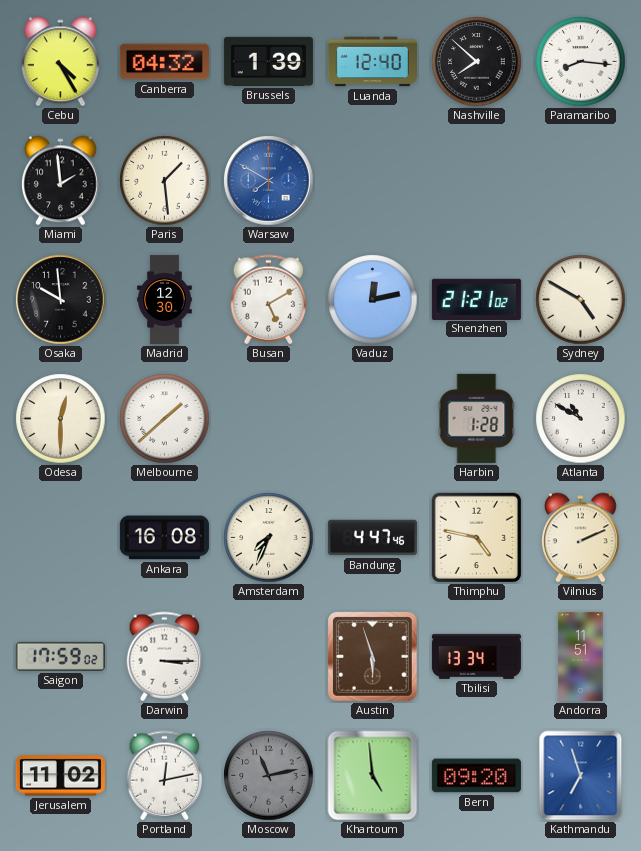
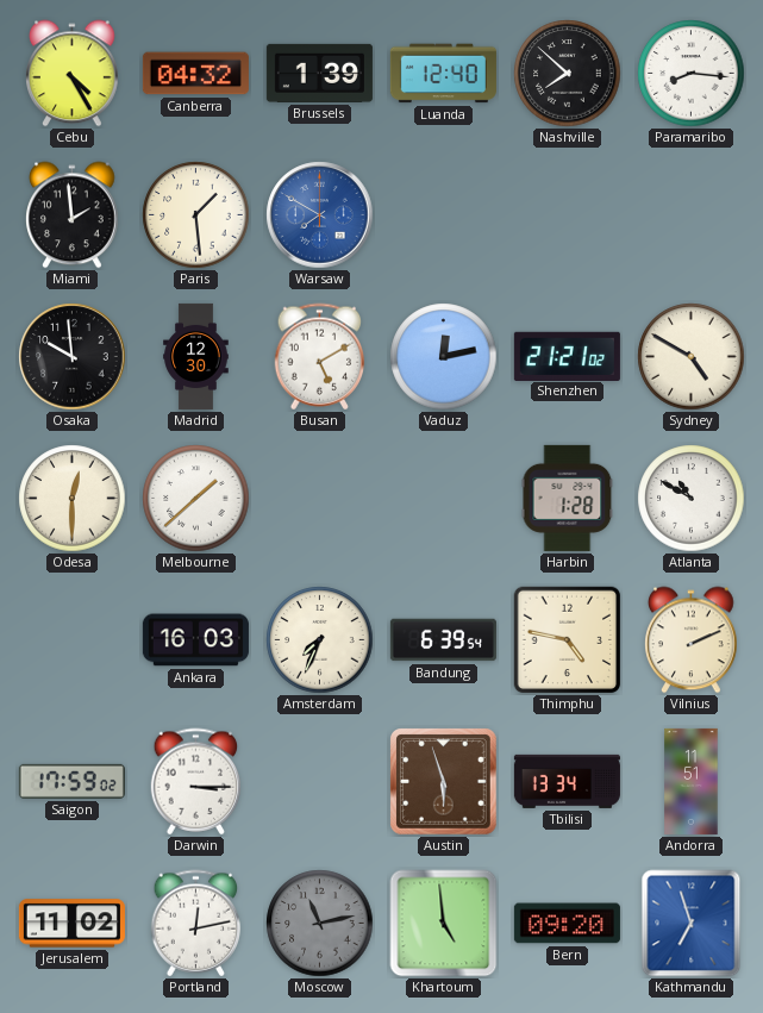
Ankara: 16:08 -> 16:03 (195, 640)
Bandung: 4:47 -> 6:39 (443, 640)
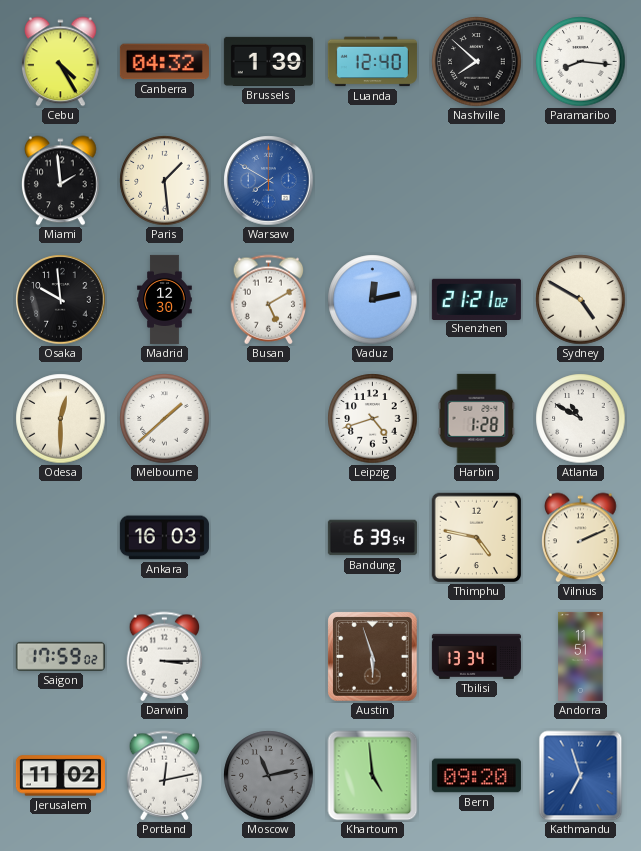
Leipzig: none -> 4:42 (373, 419)
Amsterdam: 7:34 -> none (320, 640)
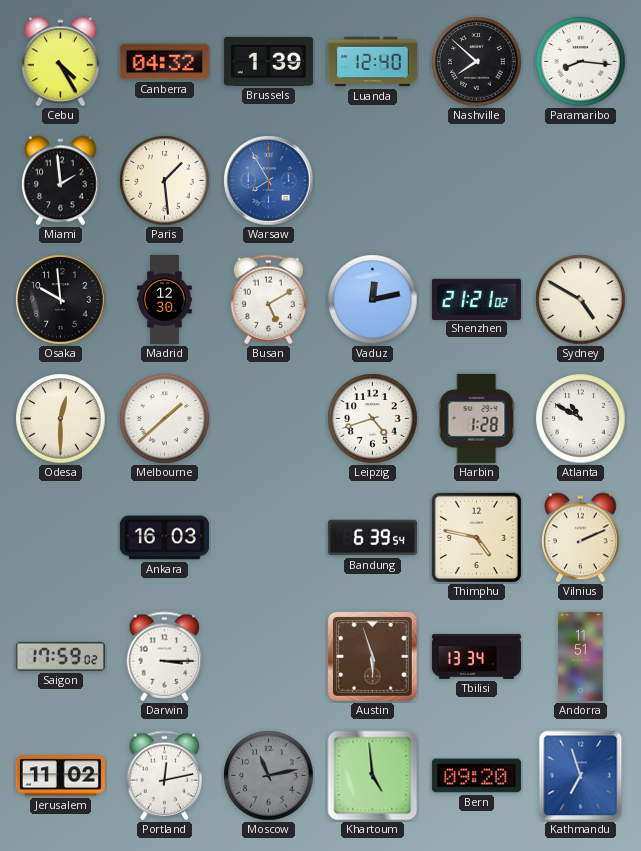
Warsaw: 7:50 -> 7:55 (269, 181)
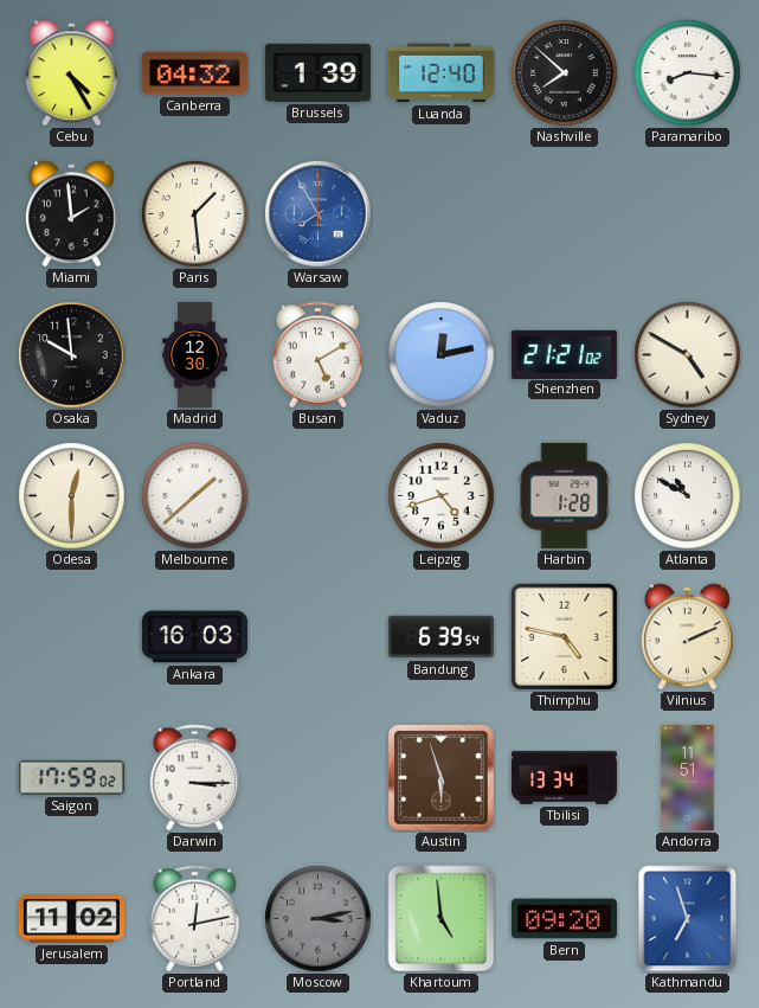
Moscow: 11:13 -> 3:13 (319, 919)
